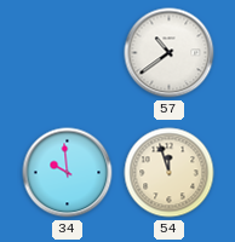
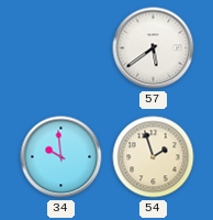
57: 10:39 -> 5:39 (154, 48)
54: 11:57 -> 1:57 (154, 157)
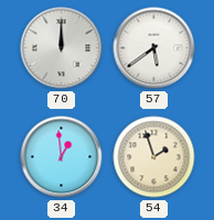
70: none -> 12:00 (62, 48)
34: 9:59 -> 12:59 (62, 157)
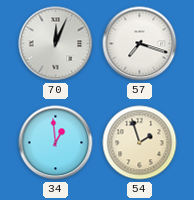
70: 12:00 -> 12:04 (56, 44)
57: 5:39 -> 7:18 (140, 44)
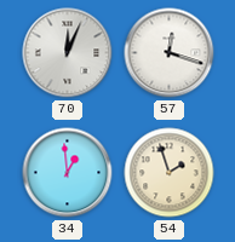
57: 7:18 -> 12:18 (170, 53)
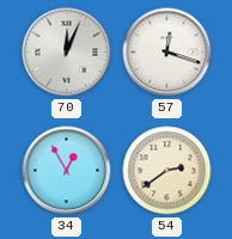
34: 12:59 -> 12:55 (67, 171)
54: 1:57 -> 2:39 (167, 171)
